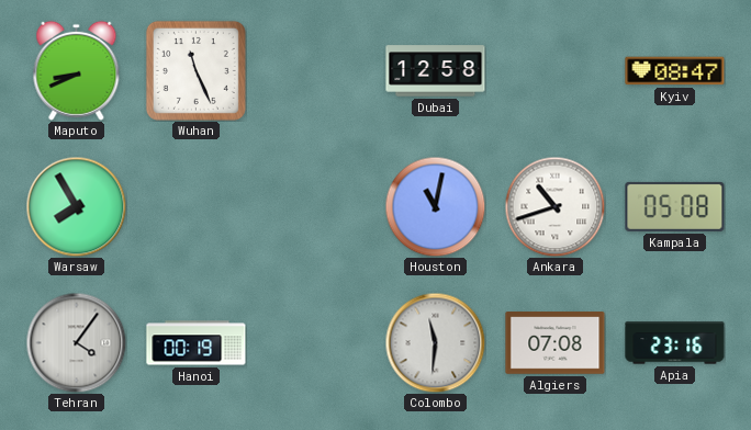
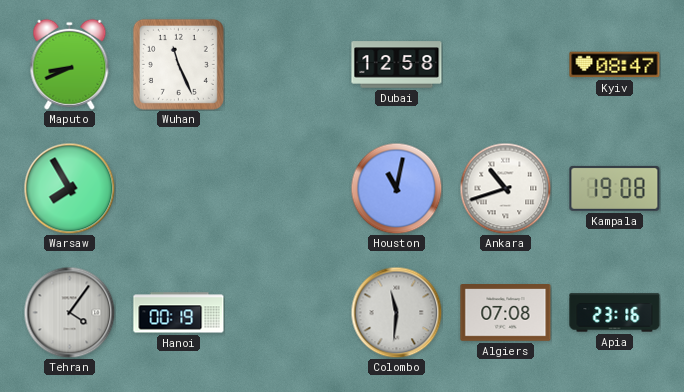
Kampala: 05:08 -> 19:08 (615, 188)
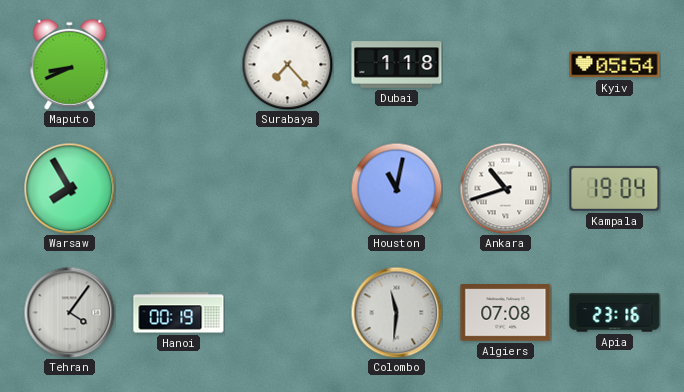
Wuhan: 11:26 -> none (178, 64)
Surabaya: none -> 7:23 (287, 64)
Dubai: 12:58 -> 1:18 (397, 65)
Kyiv: 08:47 -> 05:54 (615, 65)
Kampala: 19:08 -> 19:04 (615, 188)
